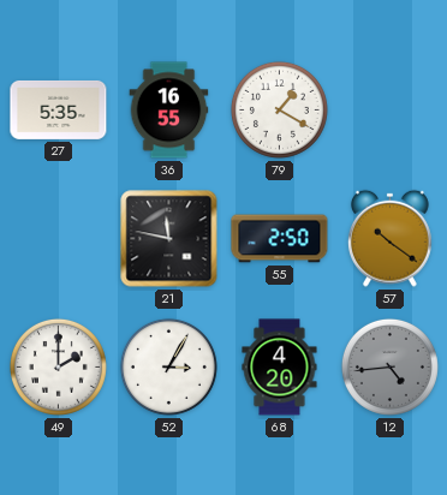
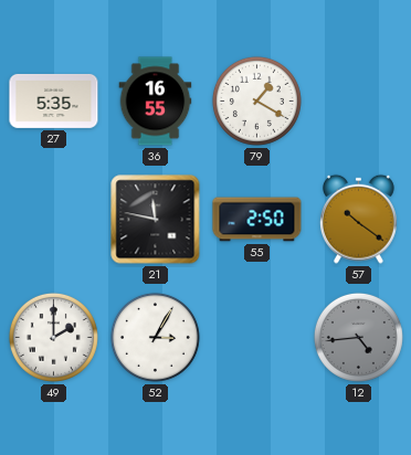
68: 4:20 -> none (280, 368)
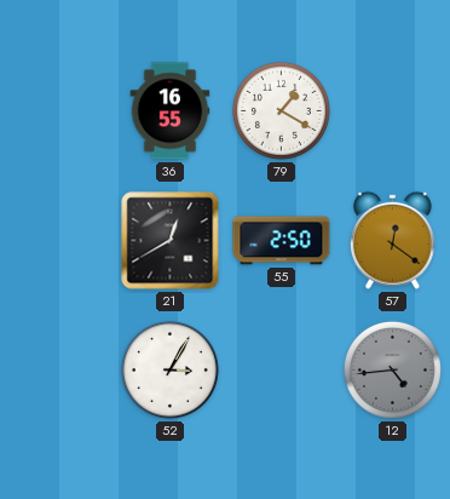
27: 5:35 -> none (54, 100)
21: 11:47 -> 12:40 (171, 241)
57: 10:21 -> 12:21 (393, 240)
49: 2:00 -> none (53, 337)
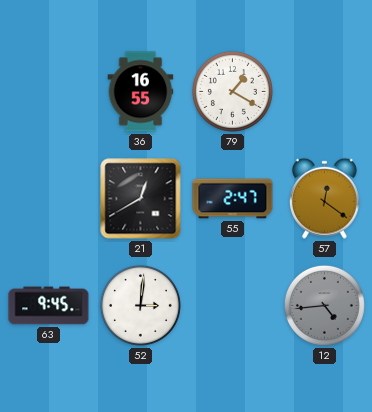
55: 2:50 -> 2:47 (233, 199)
63: none -> 9:45 (49, 306)
52: 3:05 -> 3:01 (140, 305)
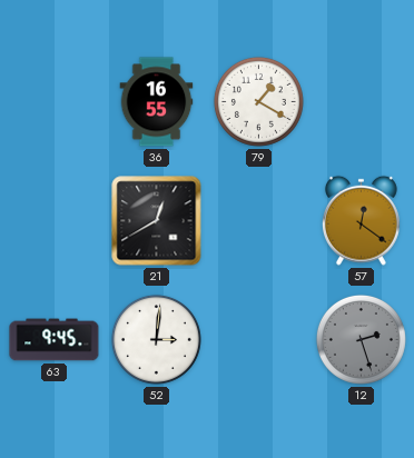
55: 2:47 -> none (233, 199)
12: 4:44 -> 2:27 (361, 339)
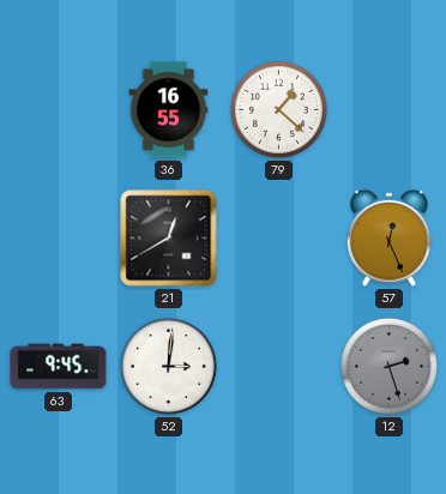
79: 1:20 -> 1:22 (278, 109)
57: 12:21 -> 12:26 (390, 237)
